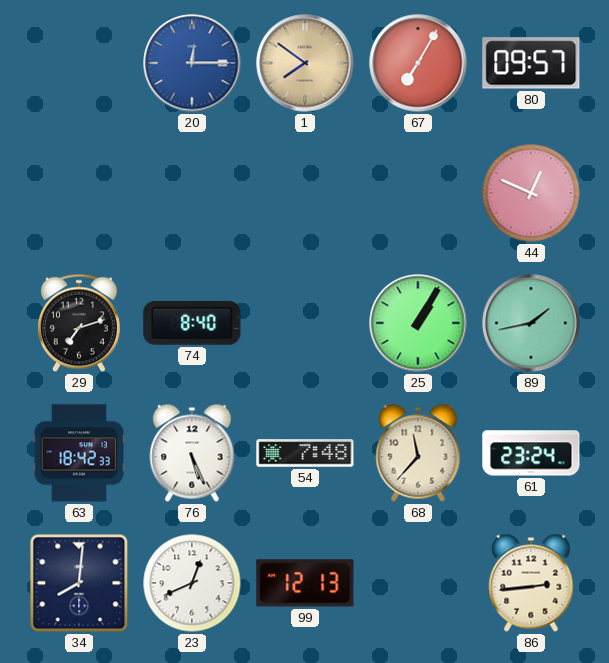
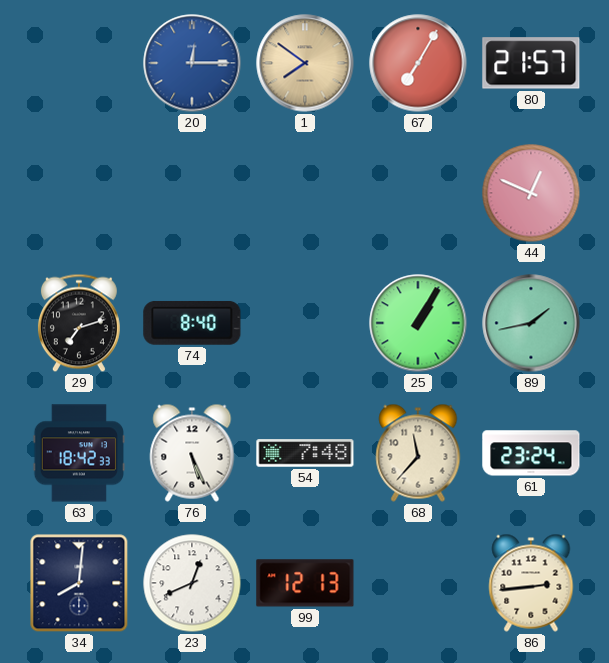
80: 09:57 -> 21:57 (531, 63)
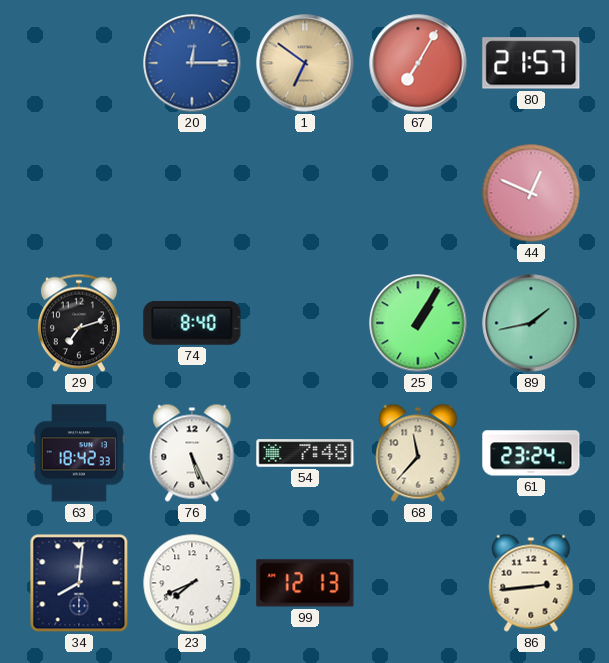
1: 7:51 -> 6:51 (305, 63)
23: 12:41 -> 7:41 (192, 583)
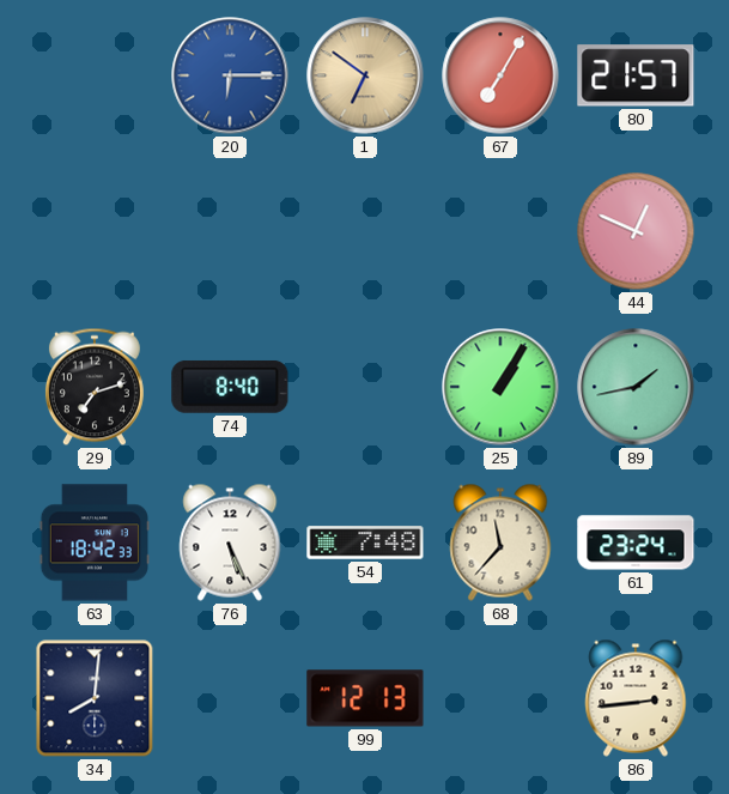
20: 12:15 -> 6:15 (230, 75)
23: 7:41 -> none (192, 583)
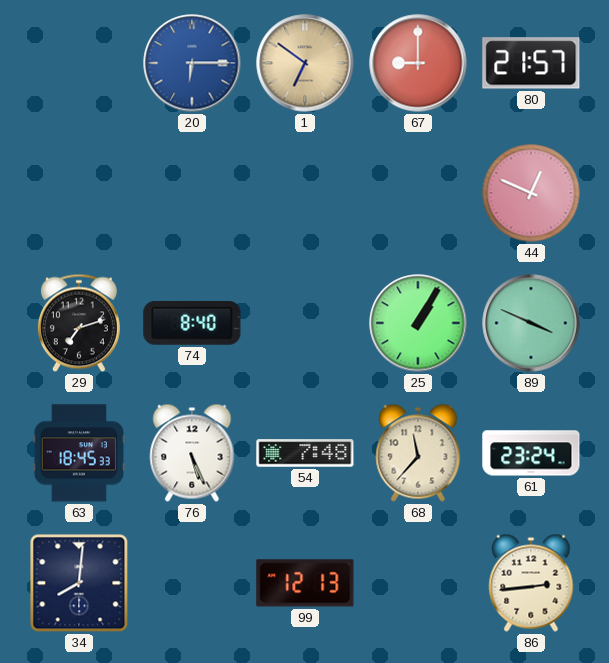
67: 7:05 -> 9:00 (418, 63)
89: 1:43 -> 3:49 (531, 323)
63: 18:42 -> 18:45 (78, 453)
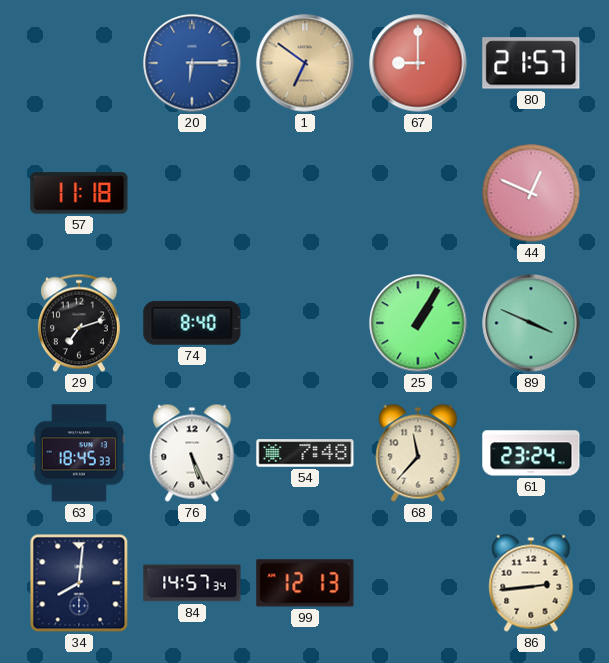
57: none -> 11:18 (79, 193)
84: none -> 14:57 (192, 583)
